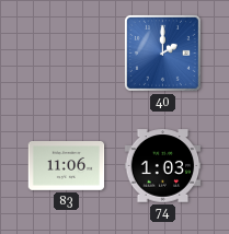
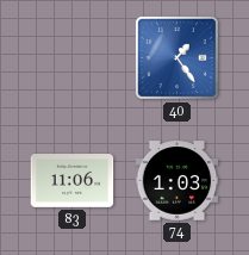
40: 2:00 -> 1:24 (176, 57)
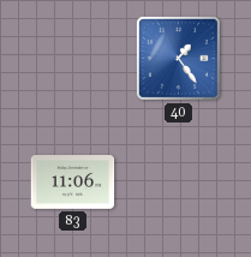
74: 1:03 -> none (178, 181)
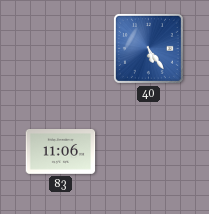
40: 1:24 -> 5:24 (148, 48)
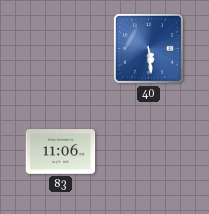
40: 5:24 -> 5:29 (148, 48)
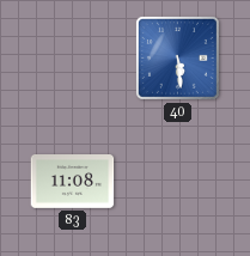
83: 11:06 -> 11:08 (73, 182)
